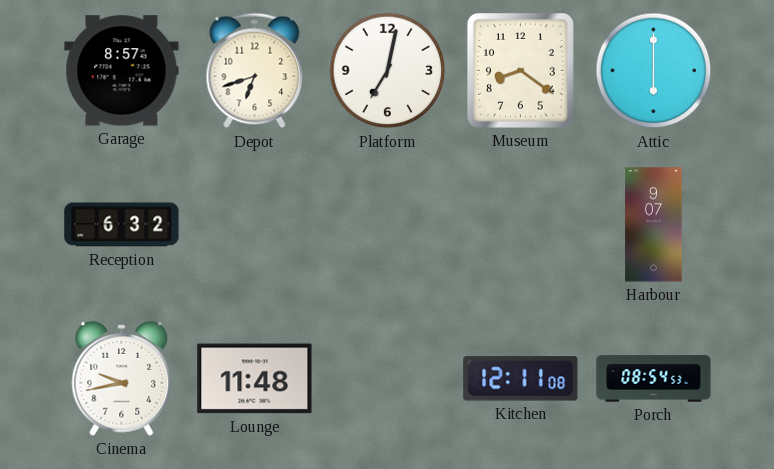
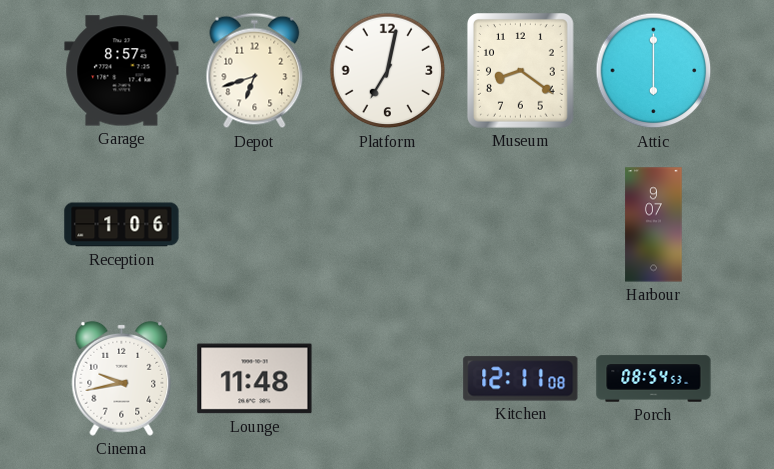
Reception: 6:32 -> 1:06 (122, 225)
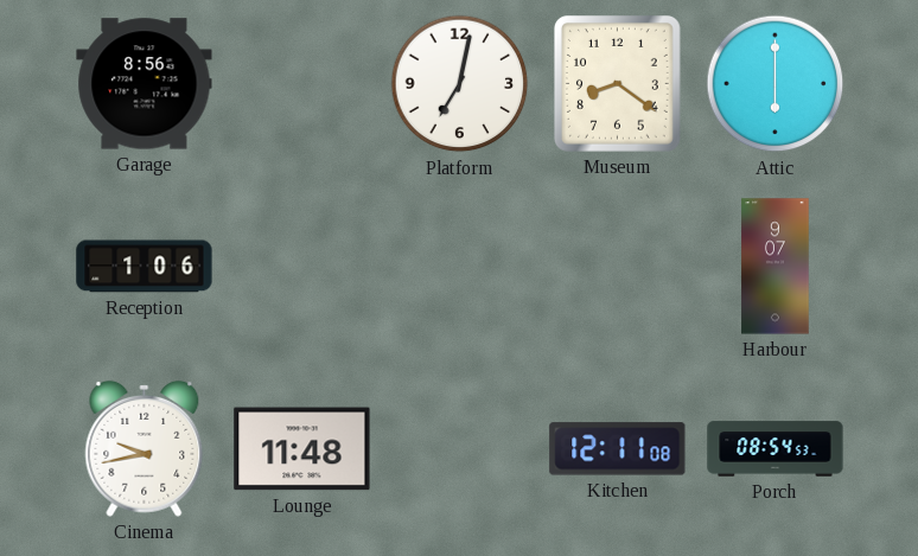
Garage: 8:57 -> 8:56 (145, 84)
Depot: 6:42 -> none (255, 71)
